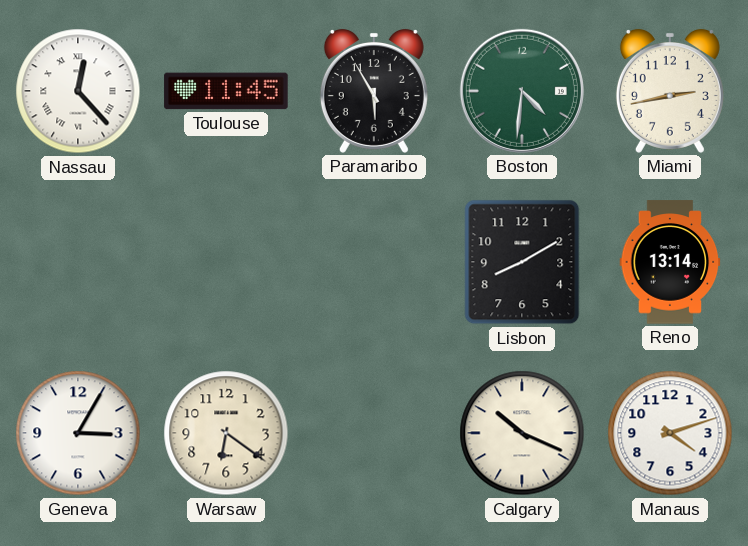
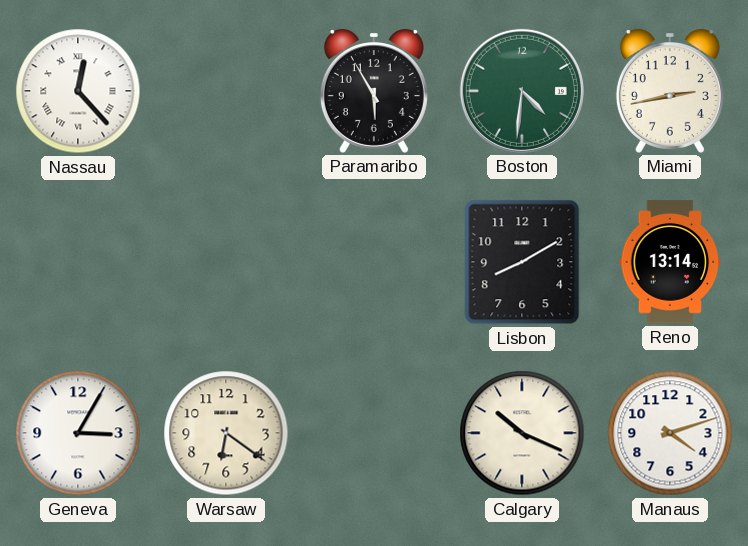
Toulouse: 11:45 -> none (226, 91)
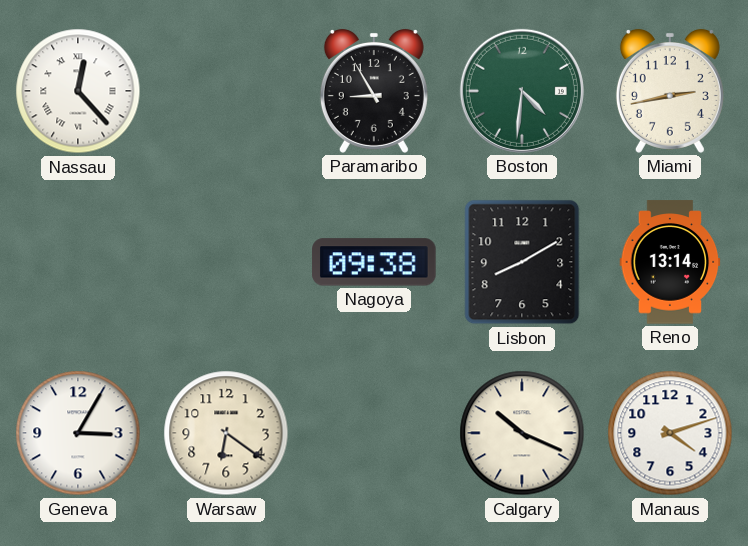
Paramaribo: 5:55 -> 8:55 (374, 91)
Nagoya: none -> 09:38 (374, 262)
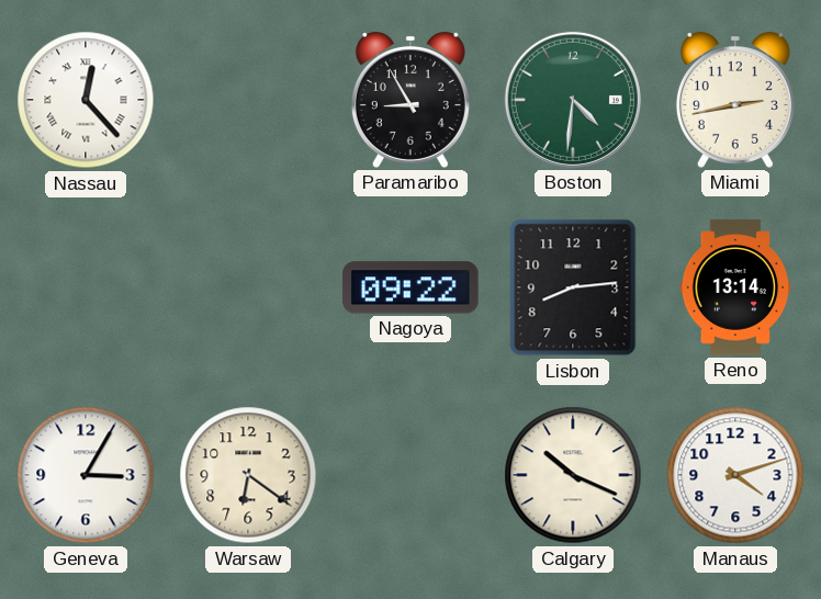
Nagoya: 09:38 -> 09:22 (410, 287)
Lisbon: 8:10 -> 8:14 (573, 287)
